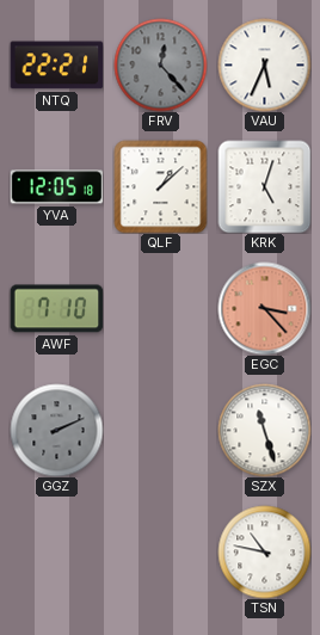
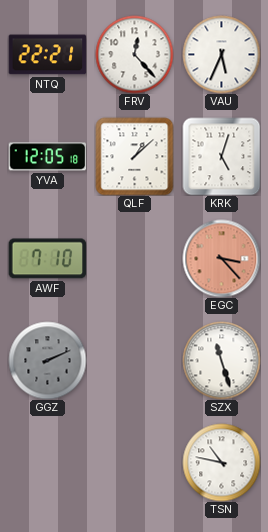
FRV dial: grey -> white (134, 54)
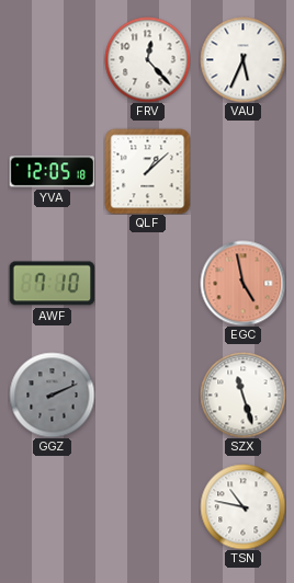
NTQ: 22:21 -> none (47, 55)
KRK: 5:03 -> none (221, 156)
EGC: 3:23 -> 4:58 (242, 283)
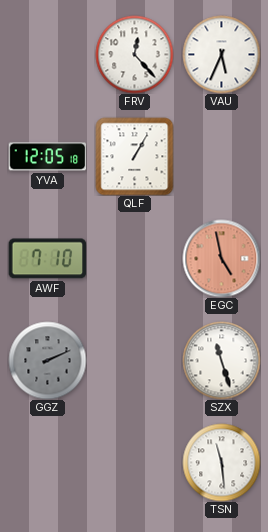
QLF: 1:08 -> 1:05 (134, 156)
TSN: 10:47 -> 11:29 (221, 462)
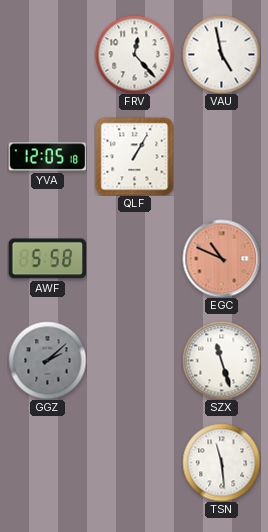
VAU: 5:34 -> 4:58 (221, 54)
AWF: 7:10 -> 5:58 (47, 259)
EGC: 4:58 -> 10:49 (221, 258)
GGZ: 2:11 -> 2:08 (47, 360)
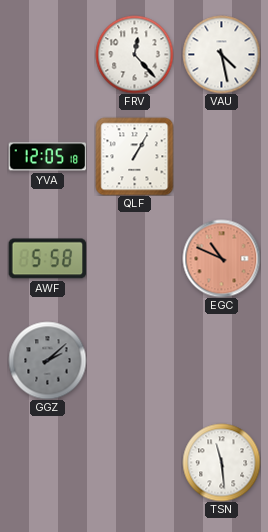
VAU: 4:58 -> 4:28 (221, 54)
SZX: 11:27 -> none (221, 360)
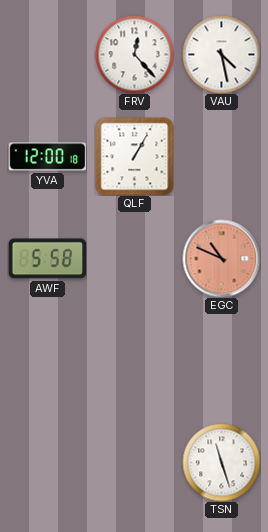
YVA: 12:05 -> 12:00 (47, 157)
GGZ: 2:08 -> none (47, 360)
TSN: 11:29 -> 11:27 (221, 462)
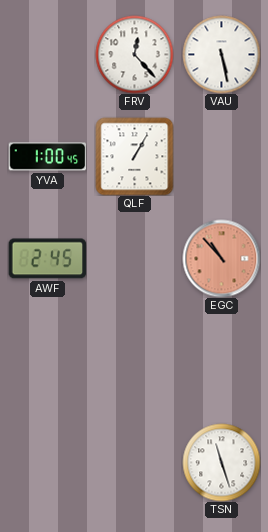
VAU: 4:28 -> 5:28 (221, 54)
YVA: 12:00 -> 1:00 (47, 157)
AWF: 5:58 -> 2:45 (47, 259)
EGC: 10:49 -> 10:53 (221, 258)
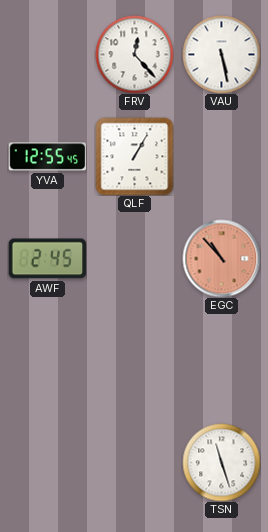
YVA: 1:00 -> 12:55 (47, 157)
